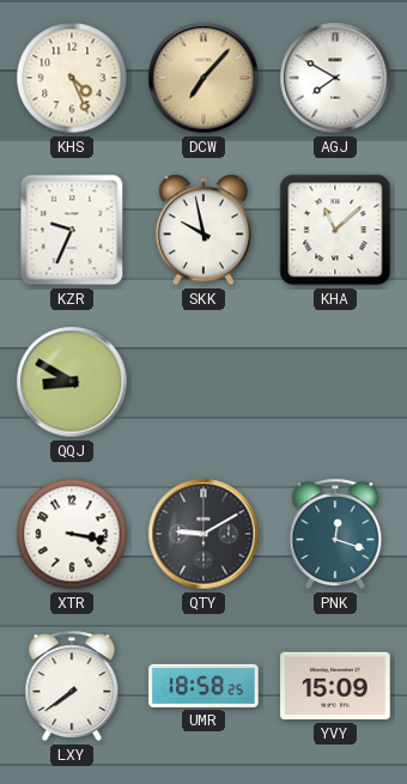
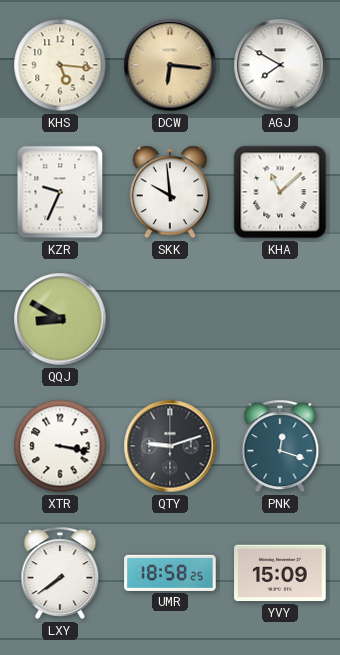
KHS: 4:26 -> 5:16 (60, 65)
DCW: 7:07 -> 6:16 (170, 65)
SKK: 9:58 -> 9:59 (170, 192)
QTY: 9:10 -> 9:12 (170, 446)
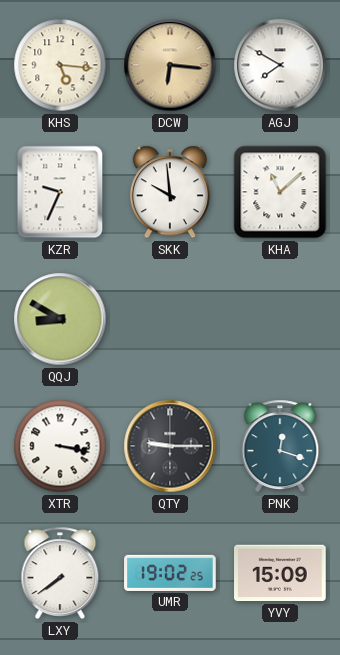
QTY: 9:12 -> 9:15 (170, 446)
UMR: 18:58 -> 19:02 (170, 573)
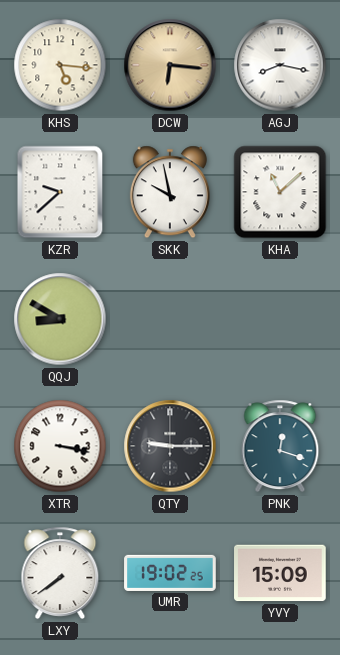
AGJ: 7:50 -> 8:17 (280, 65)
KZR: 9:34 -> 9:38 (60, 192)
SKK: 9:59 -> 9:58 (170, 192)
